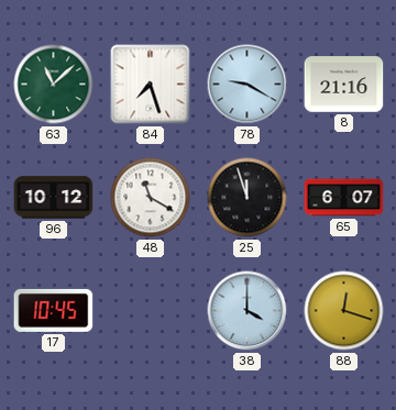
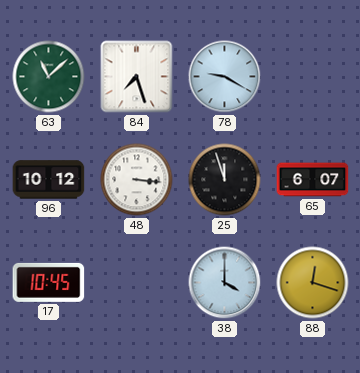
8: 21:16 -> none (344, 85)
48: 11:20 -> 3:16 (137, 180)
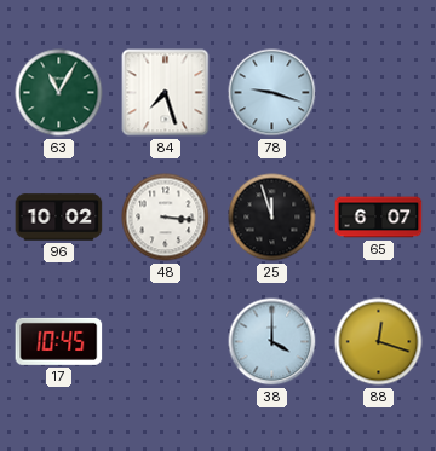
63: 11:08 -> 11:05 (59, 93)
78: 9:20 -> 9:18 (272, 93)
96: 10:12 -> 10:02 (59, 218)
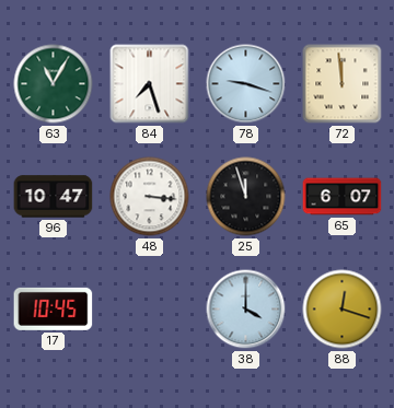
72: none -> 11:59 (343, 84)
96: 10:02 -> 10:47 (54, 197)
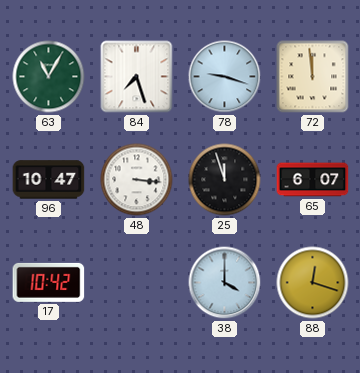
17: 10:45 -> 10:42 (49, 282)
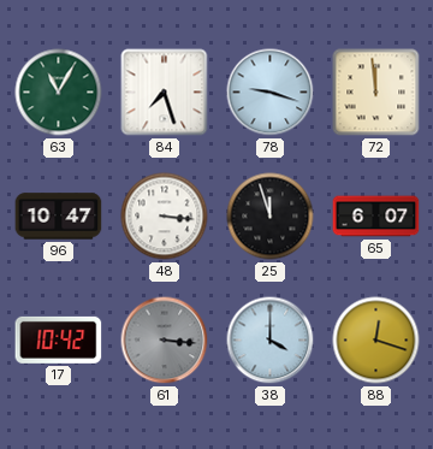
61: none -> 3:16 (165, 341)
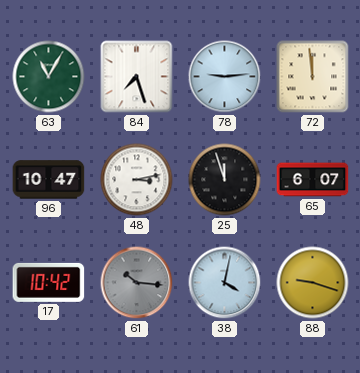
78: 9:18 -> 9:14 (225, 77)
48: 3:16 -> 3:13 (137, 180)
61: 3:16 -> 10:16 (137, 283)
38: 4:00 -> 4:02 (225, 283)
88: 12:18 -> 9:18 (313, 283)
